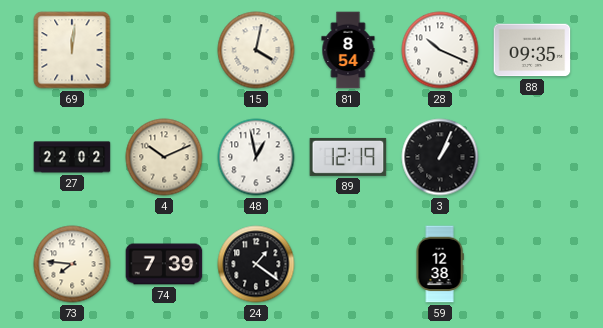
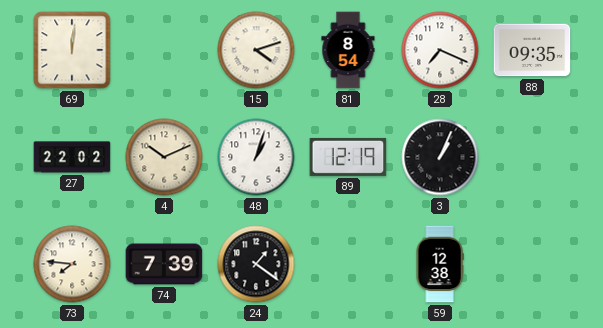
15: 4:02 -> 4:12 (256, 50)
28: 10:19 -> 7:19 (440, 50)
48: 12:58 -> 1:03 (256, 157)
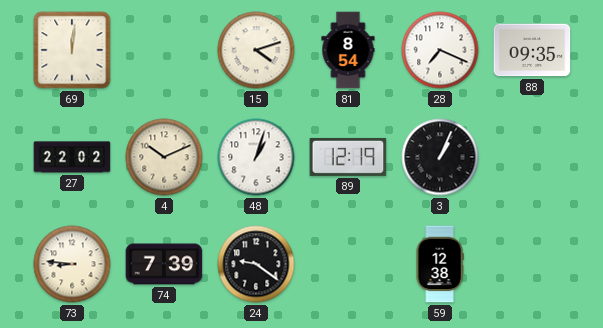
73: 7:46 -> 8:46 (72, 264)
24: 1:21 -> 9:21 (256, 264)
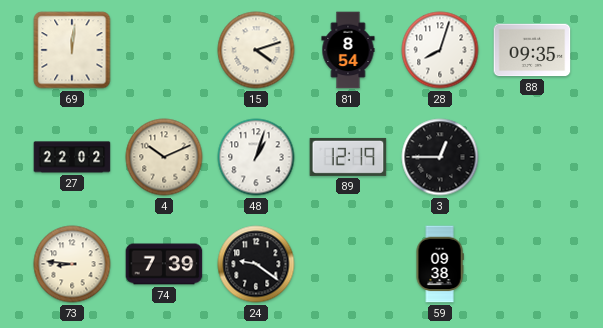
28: 7:19 -> 8:03 (440, 50)
3: 1:04 -> 12:45 (440, 157)
59: 12:38 -> 09:38 (440, 264)
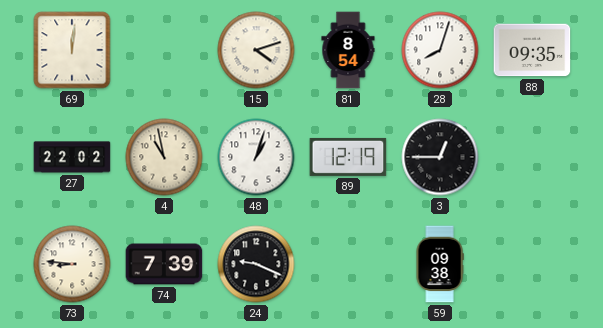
4: 10:11 -> 10:58 (164, 157)
24: 9:21 -> 9:19 (256, 264)
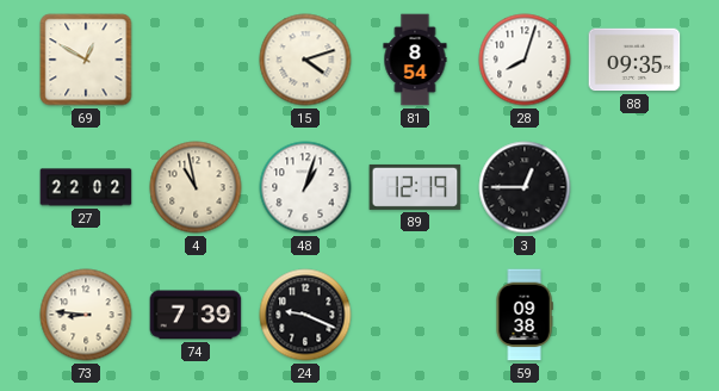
69: 12:01 -> 12:50 (86, 60)
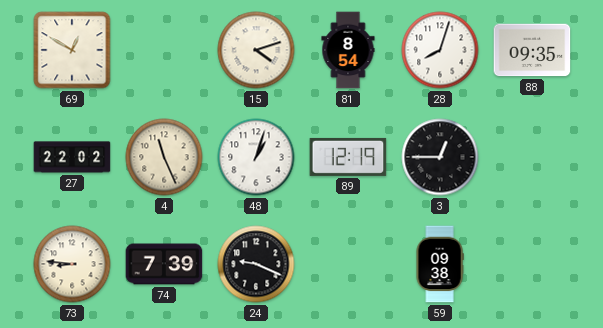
4: 10:58 -> 11:26 (164, 157)
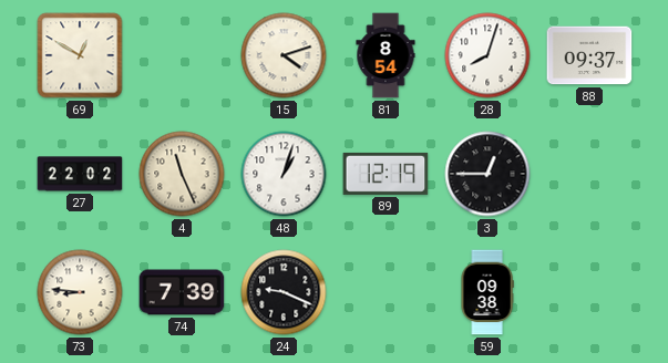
88: 09:35 -> 09:37 (589, 55)
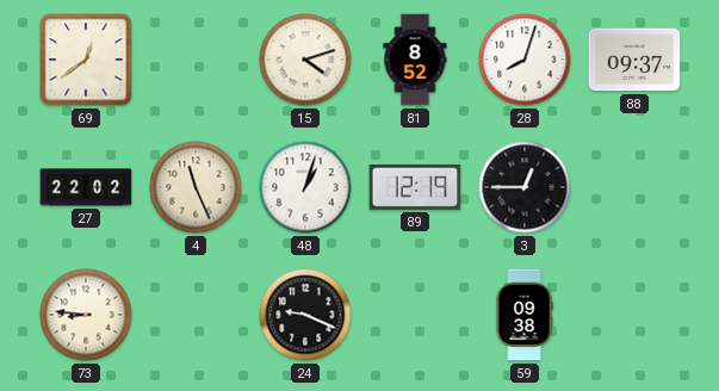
69: 12:50 -> 12:39 (86, 60)
81: 8:54 -> 8:52 (415, 60)
74: 7:39 -> none (182, 292)
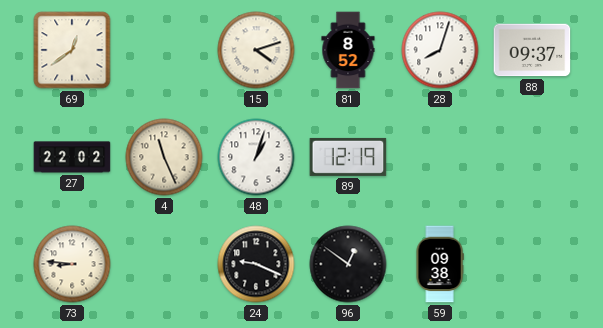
3: 12:45 -> none (525, 187)
96: none -> 12:51 (348, 264)
